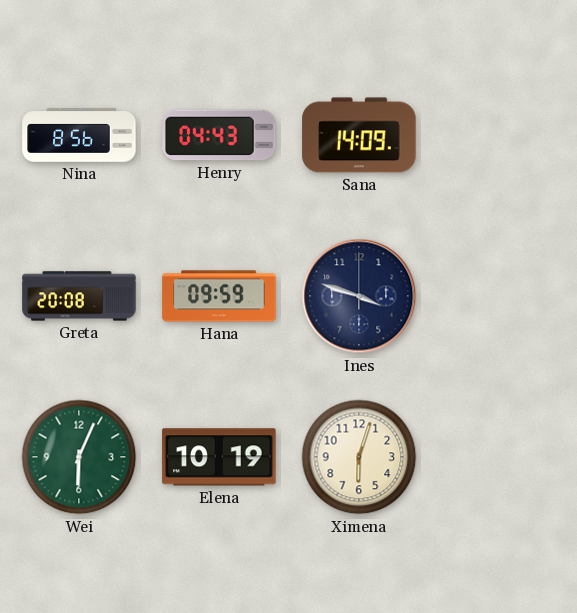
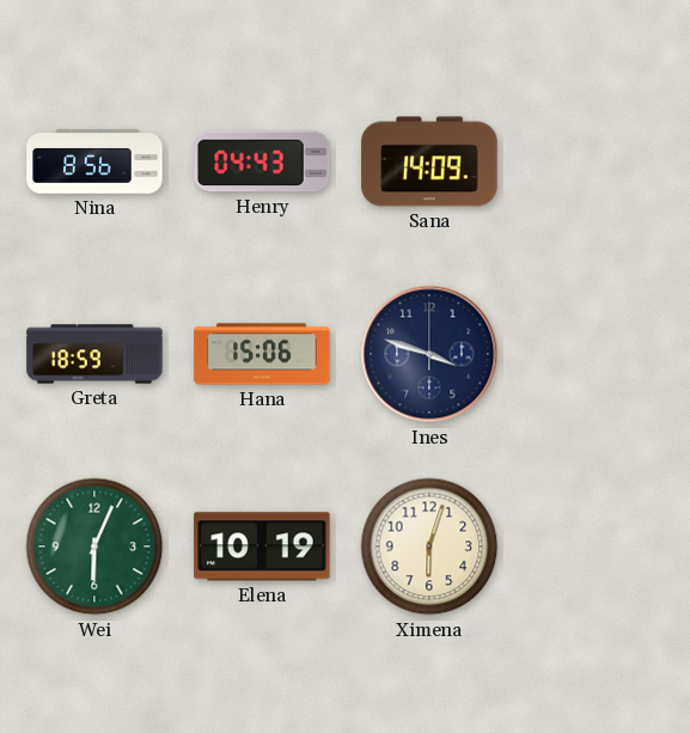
Greta: 20:08 -> 18:59 (94, 354)
Hana: 09:59 -> 15:06 (262, 354)
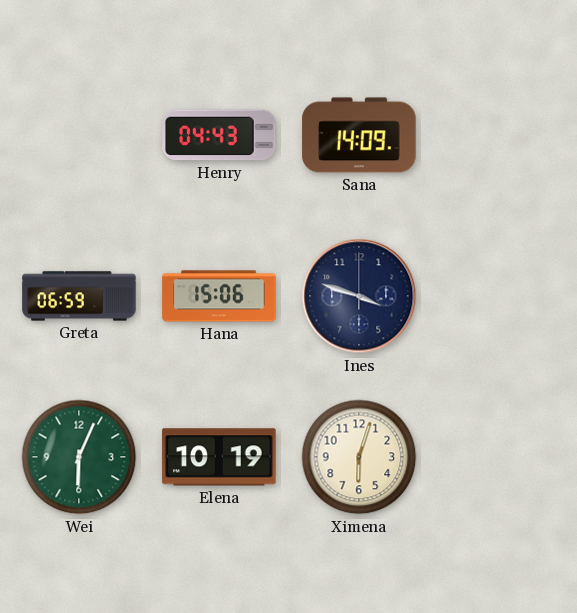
Nina: 8:56 -> none (94, 161)
Greta: 18:59 -> 06:59 (79, 296)
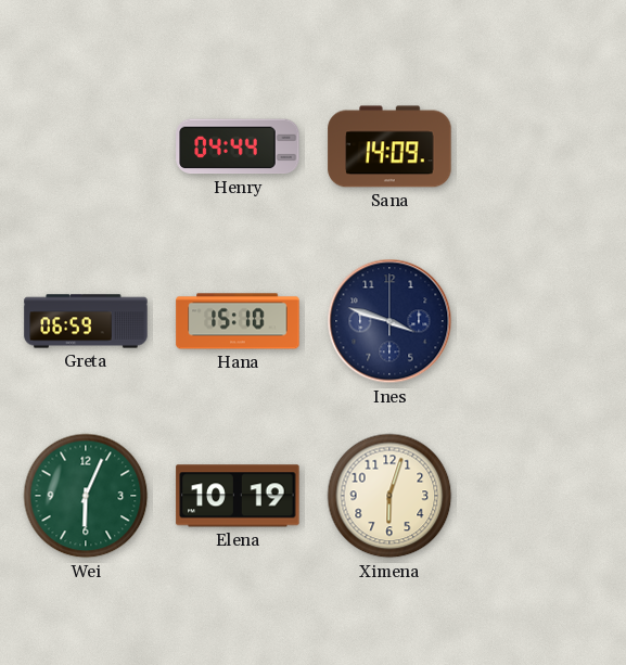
Henry: 04:43 -> 04:44 (238, 146)
Hana: 15:06 -> 15:10 (238, 321)
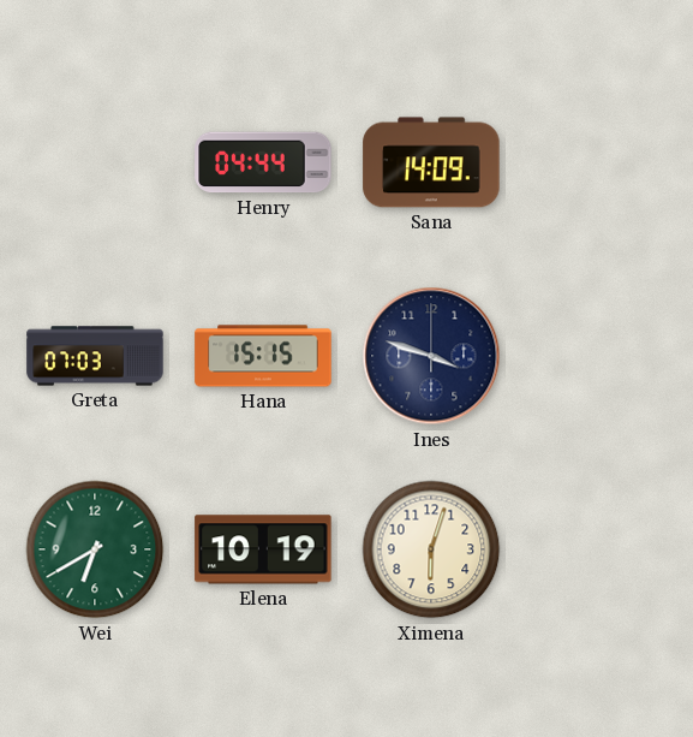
Greta: 06:59 -> 07:03 (95, 356)
Hana: 15:10 -> 15:15 (263, 356)
Wei: 6:04 -> 6:40 (95, 549)
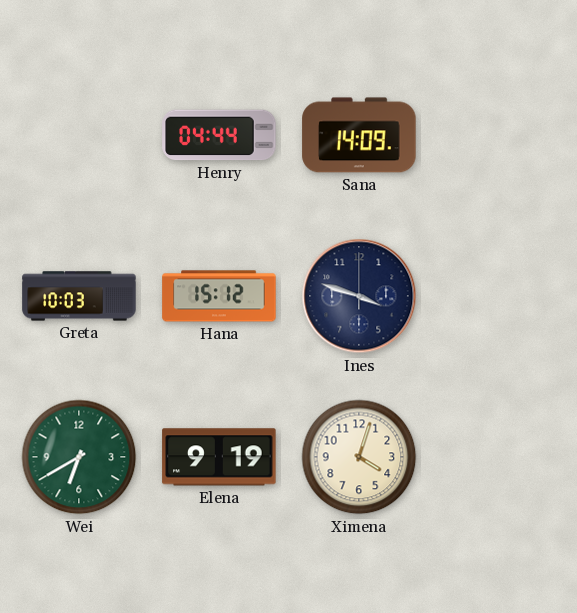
Greta: 07:03 -> 10:03 (79, 296)
Hana: 15:15 -> 15:12 (219, 296)
Elena: 10:19 -> 9:19 (219, 457)
Ximena: 6:03 -> 4:03 (359, 457)
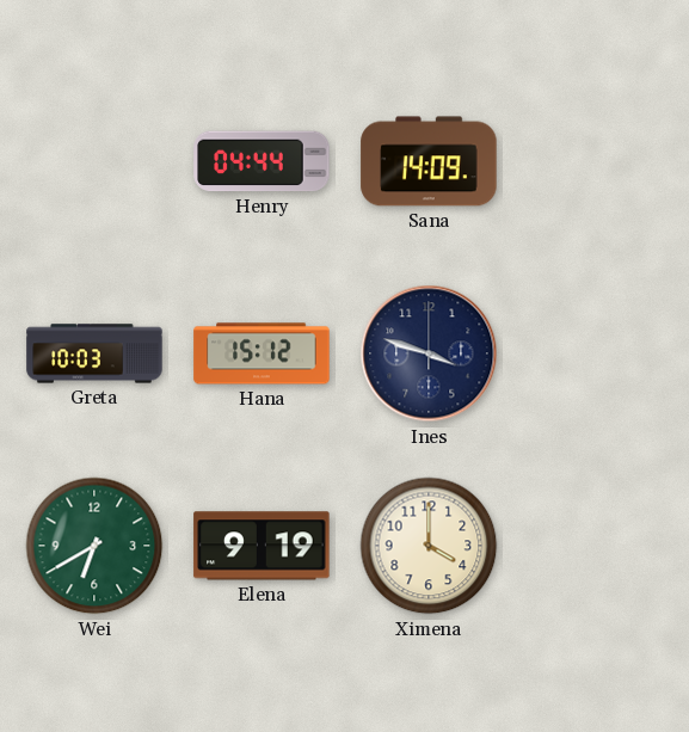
Ximena: 4:03 -> 4:00 (429, 546)
